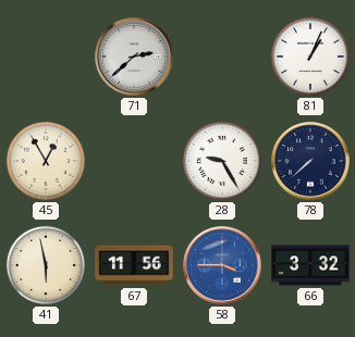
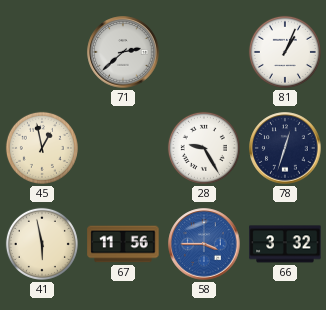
45: 12:55 -> 12:58 (42, 148)
78: 7:38 -> 12:33 (285, 148)
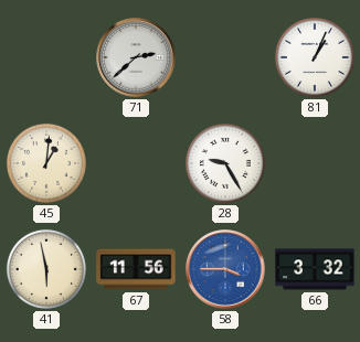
45: 12:58 -> 1:01 (46, 163)
78: 12:33 -> none (285, 148)
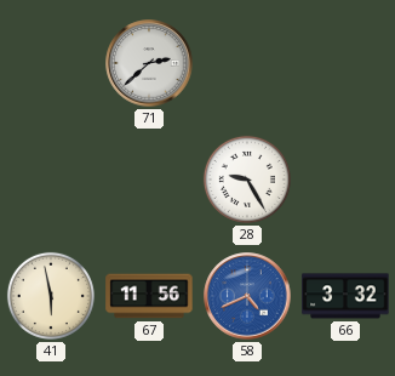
81: 1:04 -> none (315, 57)
45: 1:01 -> none (46, 163)
58: 3:45 -> 4:41 (247, 296)
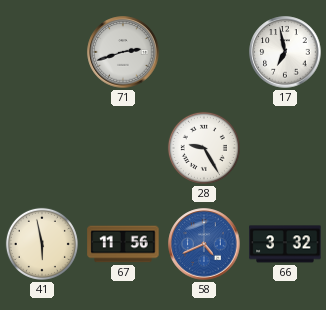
71: 2:38 -> 2:42 (123, 52)
17: none -> 6:58 (285, 52)
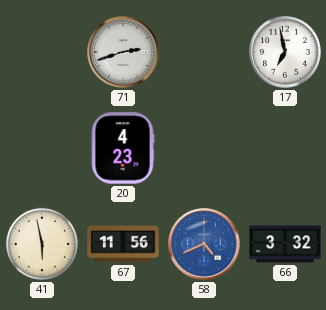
20: none -> 4:23 (123, 148)
28: 9:25 -> none (204, 148)
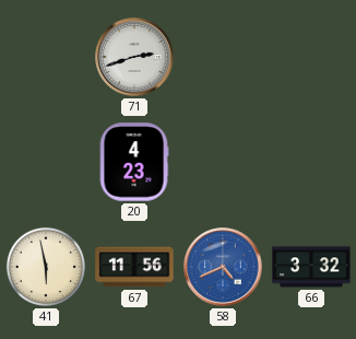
17: 6:58 -> none (285, 52)
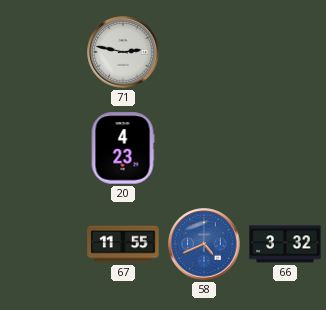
71: 2:42 -> 2:47 (123, 52)
41: 5:58 -> none (46, 267)
67: 11:56 -> 11:55 (123, 244)
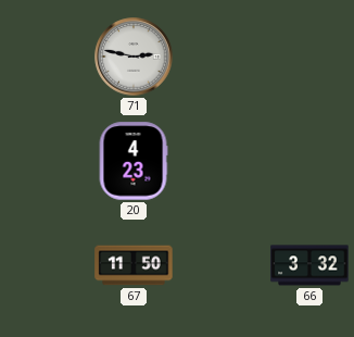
67: 11:55 -> 11:50 (134, 265)
58: 4:41 -> none (204, 244)
